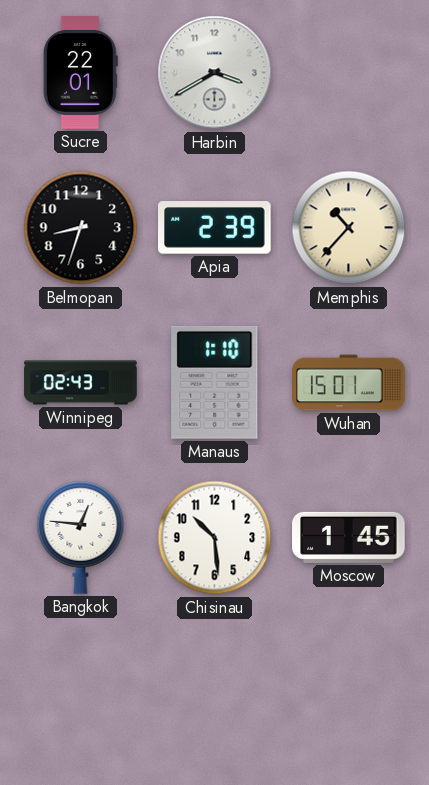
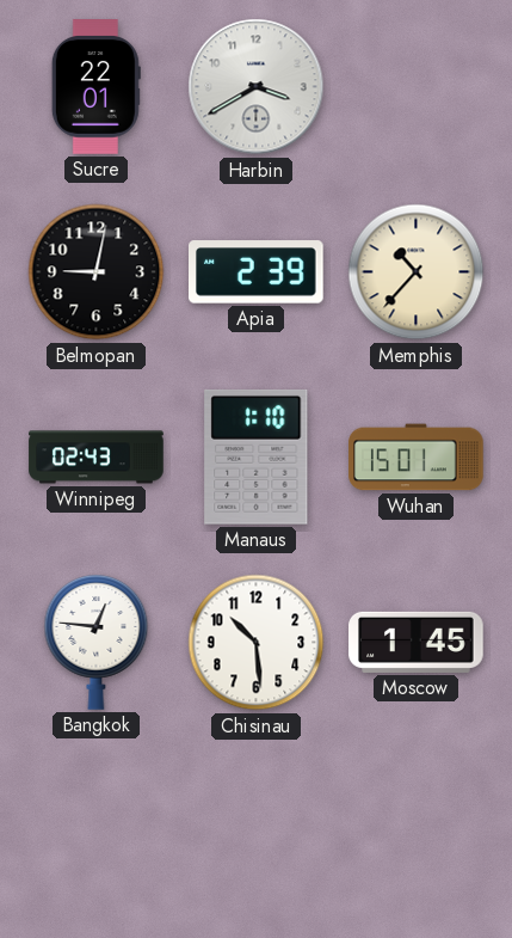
Belmopan: 8:33 -> 9:02 (97, 272)
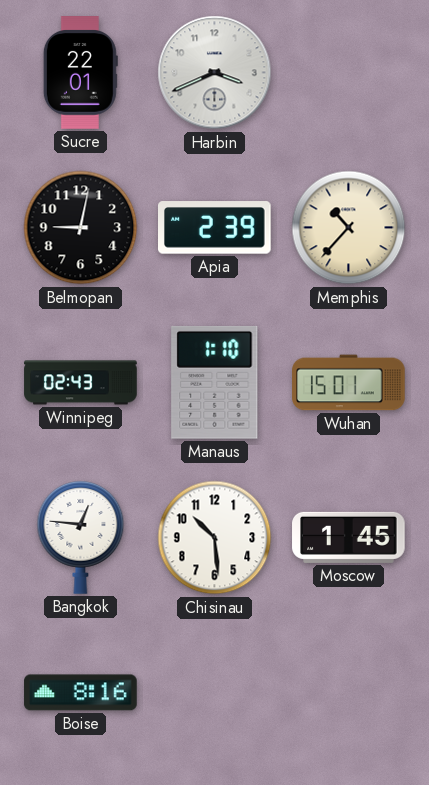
Harbin: 3:40 -> 3:41 (215, 73)
Boise: none -> 8:16 (81, 693)
